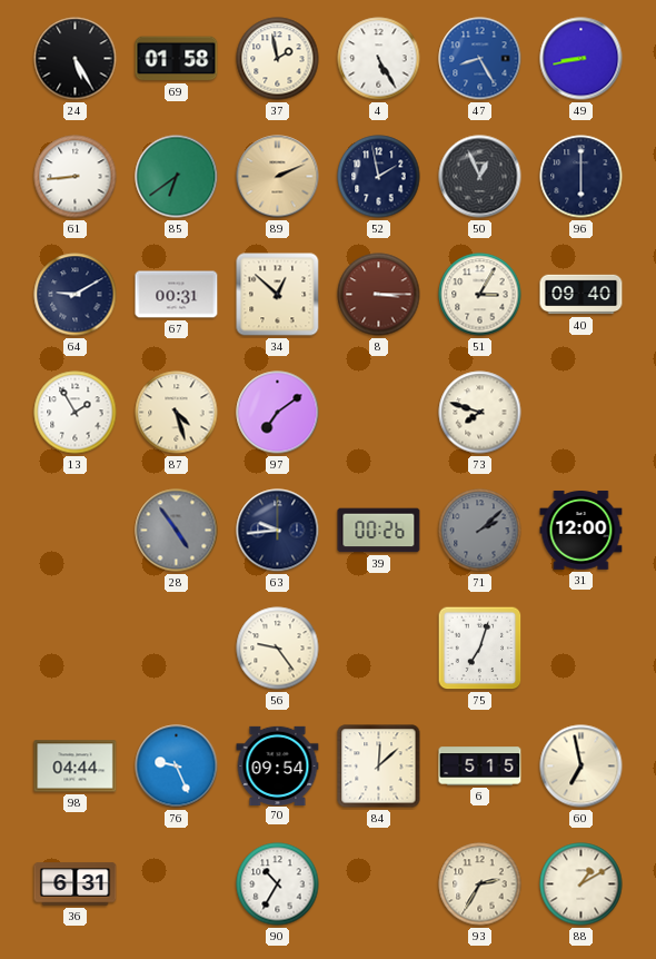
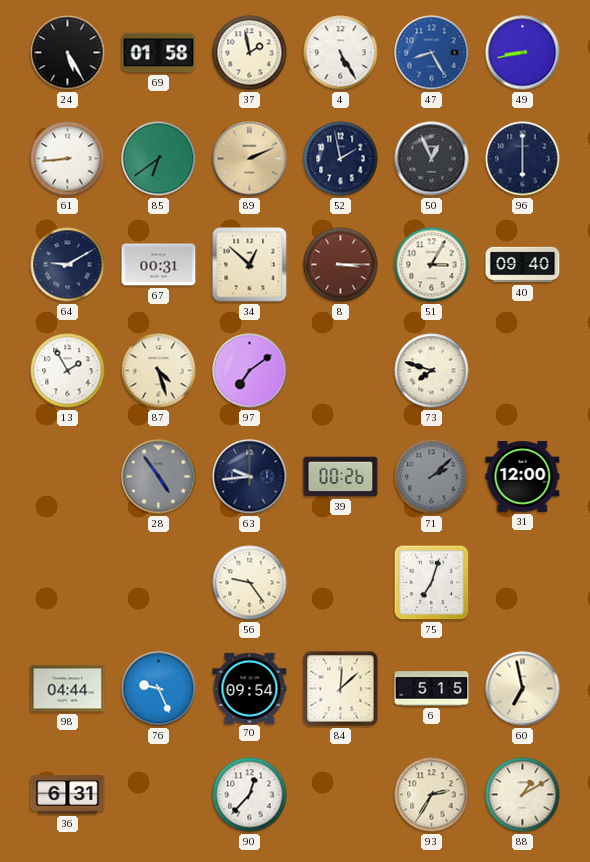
90: 10:35 -> 12:37 (250, 795)
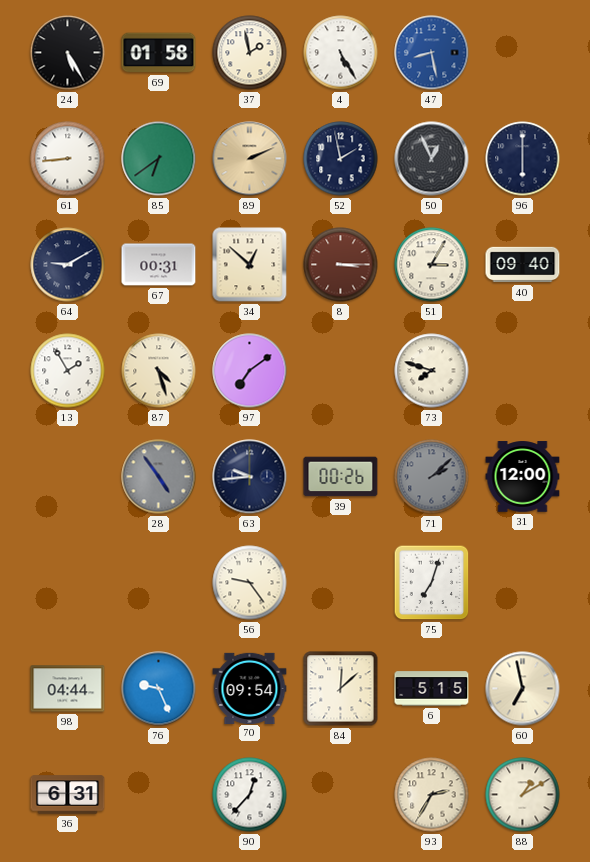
47: 8:25 -> 8:28 (432, 53)
49: 8:43 -> none (523, 53)
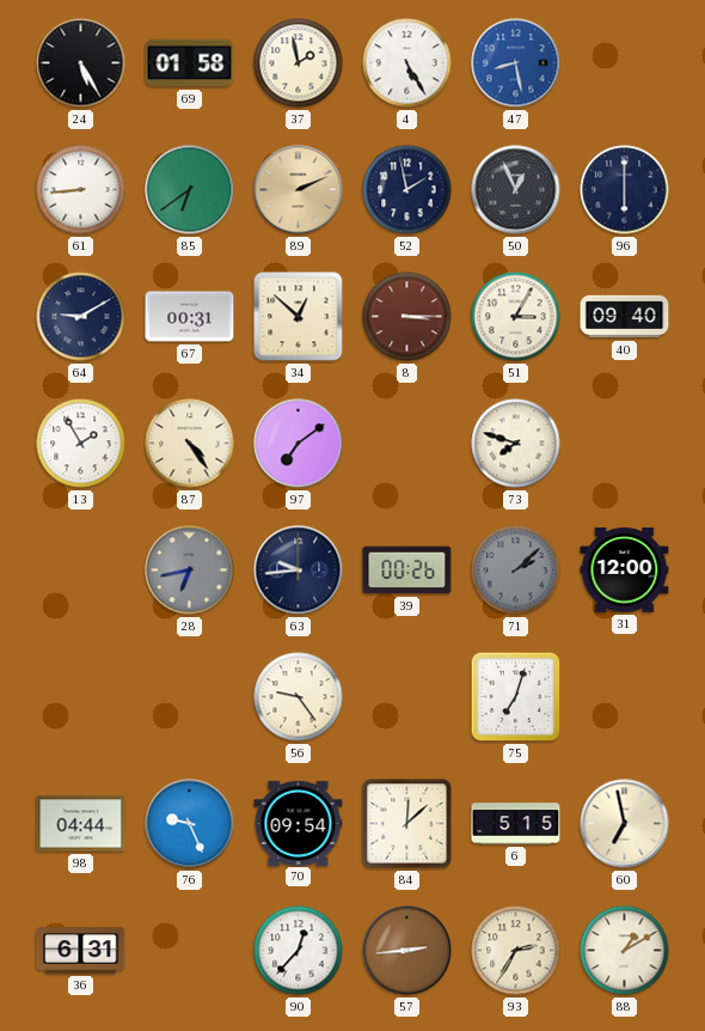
87: 4:27 -> 4:24 (190, 444)
28: 4:54 -> 6:43 (190, 571)
57: none -> 2:44 (407, 951)
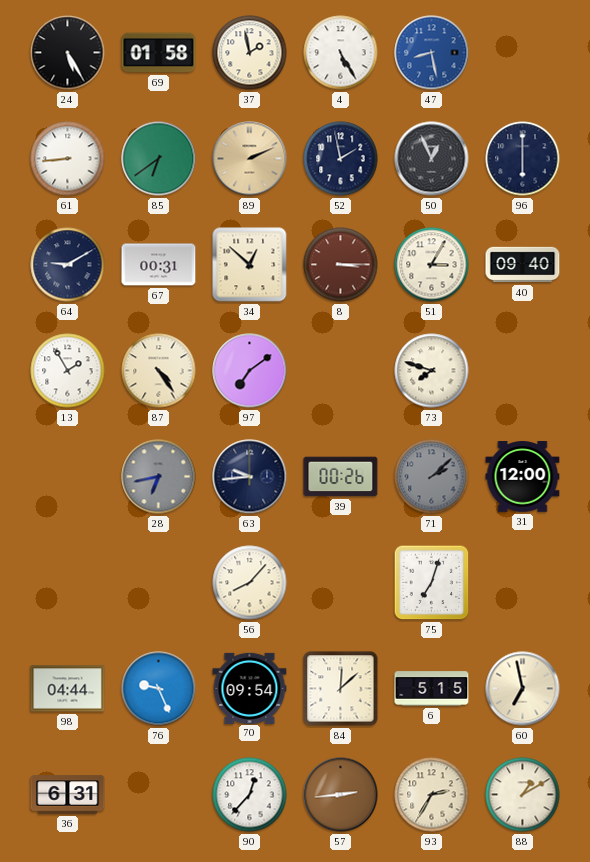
56: 9:24 -> 8:07 (250, 583)
